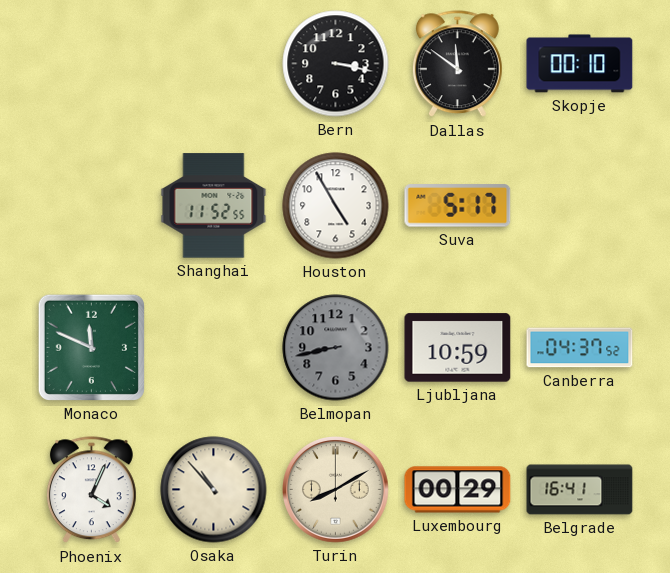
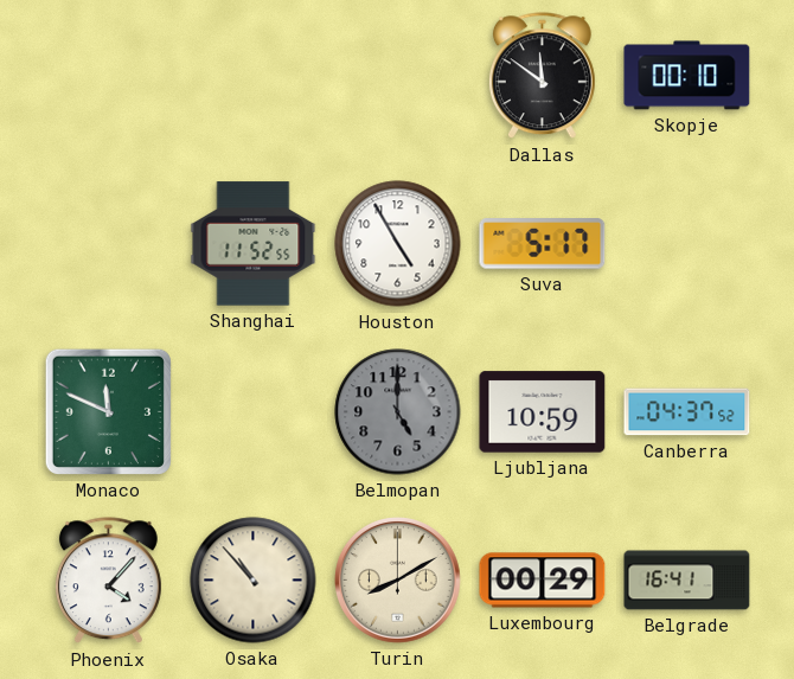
Bern: 3:17 -> none (336, 64)
Belmopan: 8:43 -> 5:00 (398, 412)
Phoenix: 4:04 -> 4:07 (108, 581)
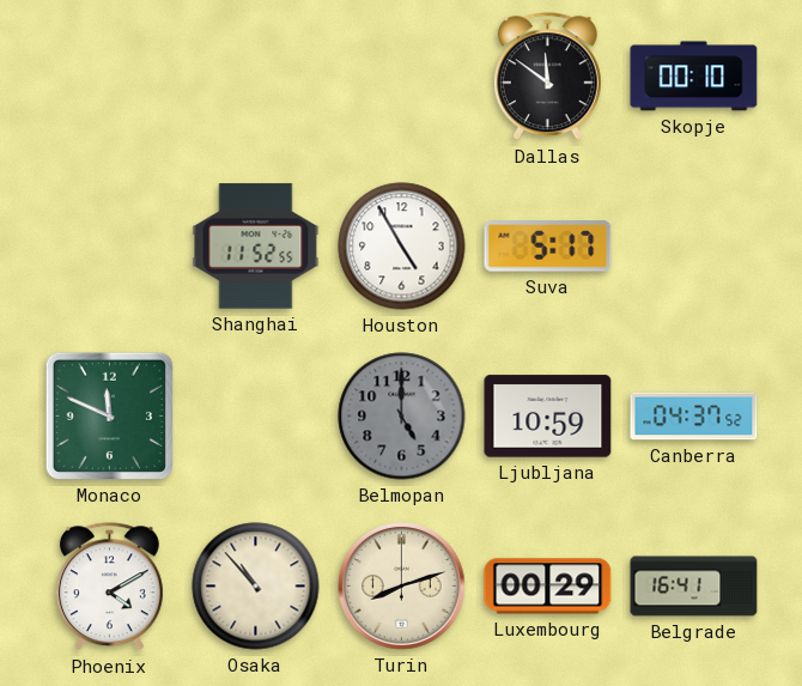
Phoenix: 4:07 -> 4:10 (109, 587)
Turin: 8:10 -> 8:12 (402, 587)
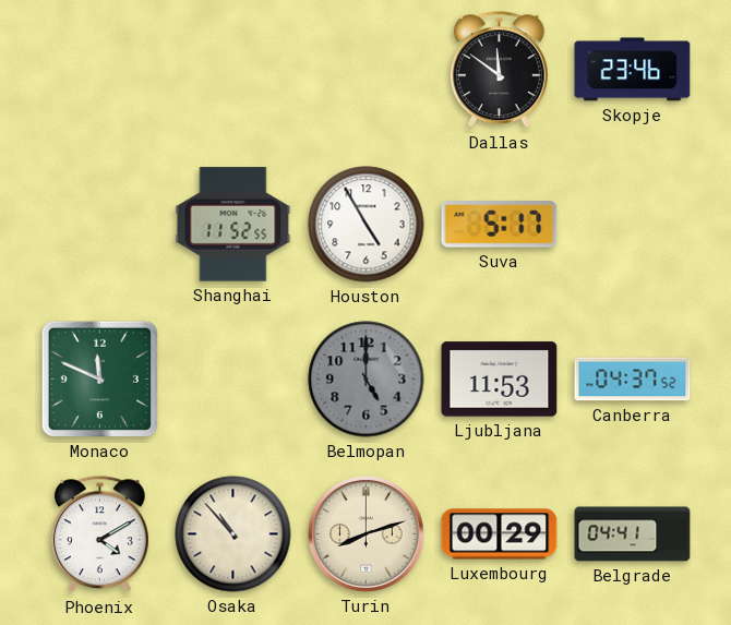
Skopje: 00:10 -> 23:46 (633, 70)
Ljubljana: 10:59 -> 11:53 (500, 380)
Belgrade: 16:41 -> 04:41 (633, 534)
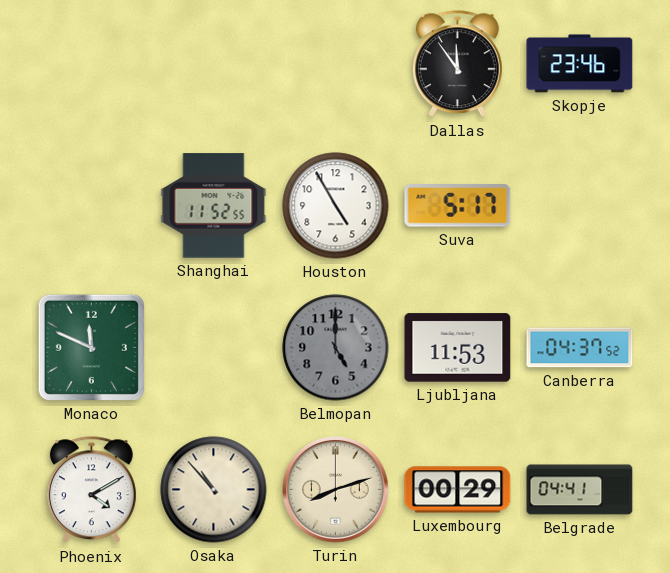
Dallas: 11:51 -> 11:54 (457, 64)
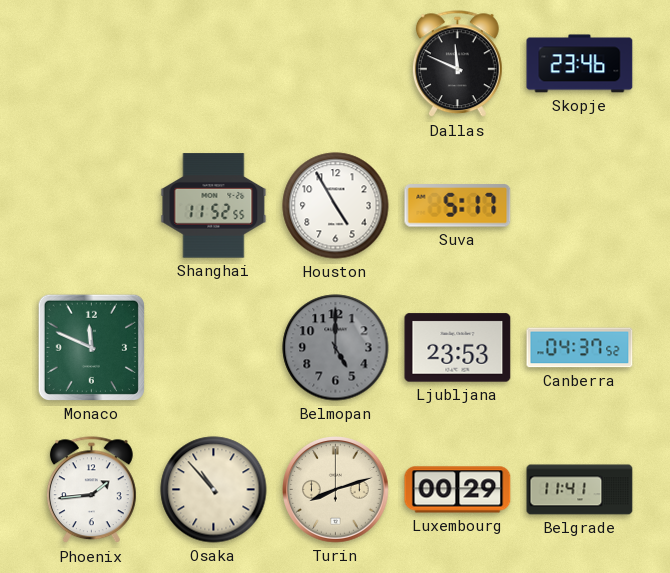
Dallas: 11:54 -> 11:49 (457, 64)
Ljubljana: 11:53 -> 23:53 (458, 348)
Phoenix: 4:10 -> 1:44 (91, 490)
Belgrade: 04:41 -> 11:41 (580, 490)
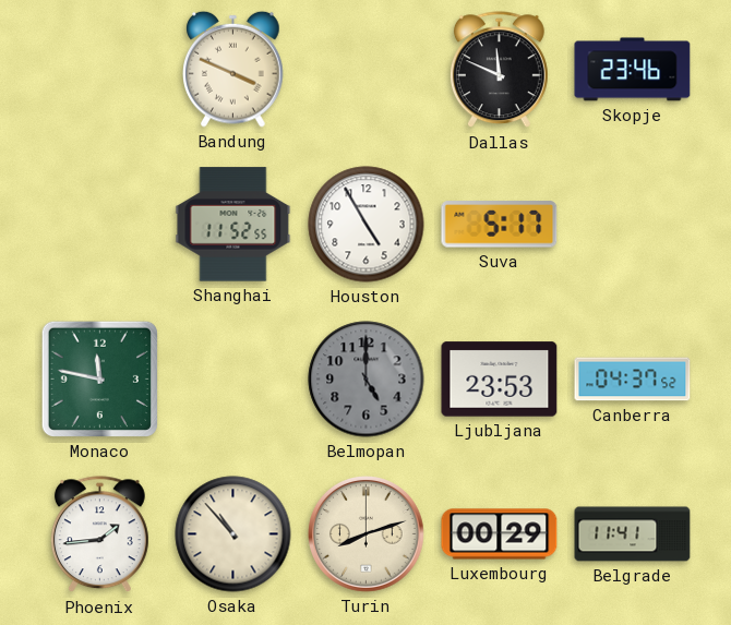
Bandung: none -> 3:49 (233, 69)
Monaco: 11:49 -> 11:47 (99, 378)
